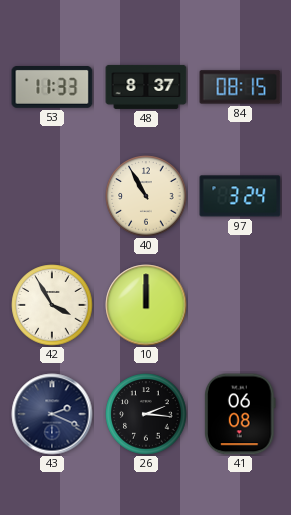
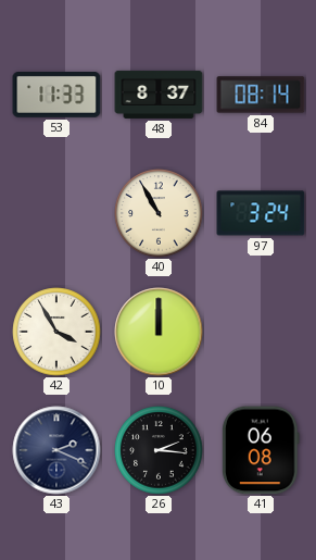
84: 08:15 -> 08:14 (261, 95)
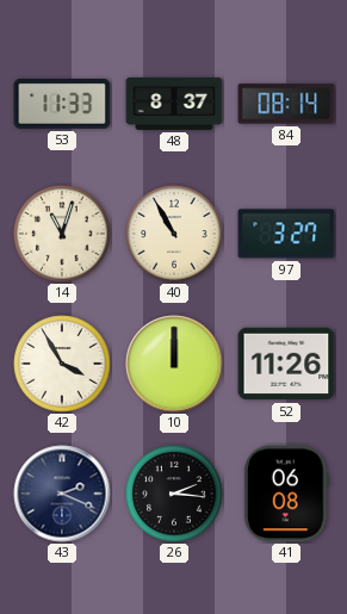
14: none -> 11:03 (62, 234)
97: 3:24 -> 3:27 (286, 234)
52: none -> 11:26 (286, 364)
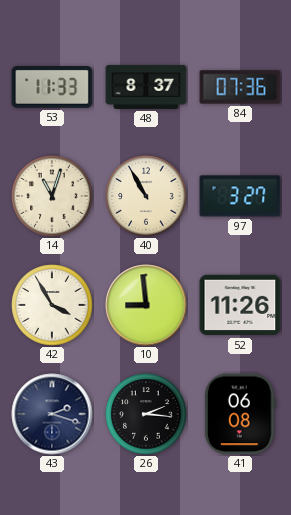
84: 08:14 -> 07:36 (240, 87)
10: 12:00 -> 8:59 (146, 305)
43: 2:19 -> 2:18 (52, 414)
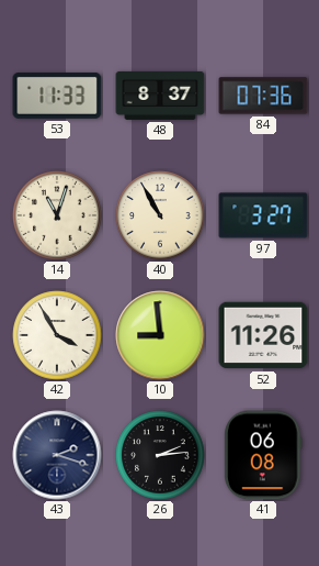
26: 2:16 -> 2:14 (160, 455)
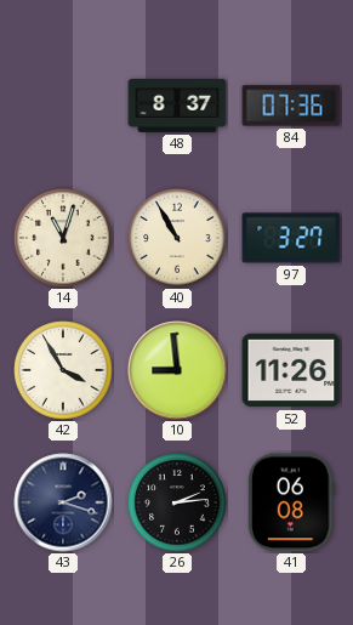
53: 11:33 -> none (57, 97)
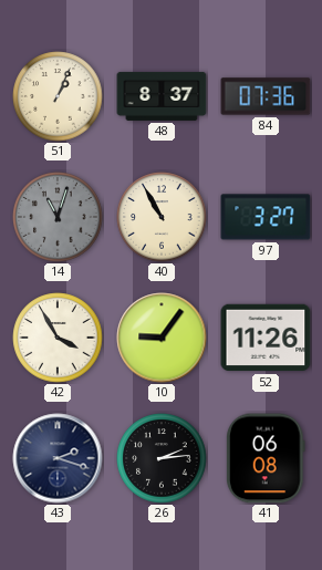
51: none -> 1:04 (58, 96)
14 dial: cream -> grey (58, 217)
10: 8:59 -> 9:06 (162, 338)
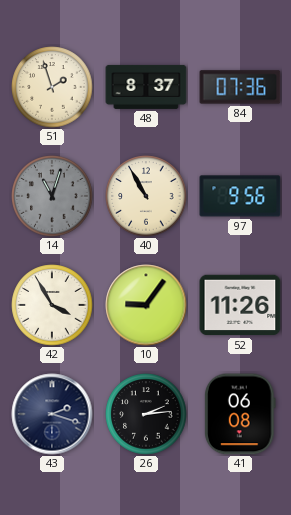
51: 1:04 -> 1:57 (52, 87)
97: 3:27 -> 9:56 (240, 196)
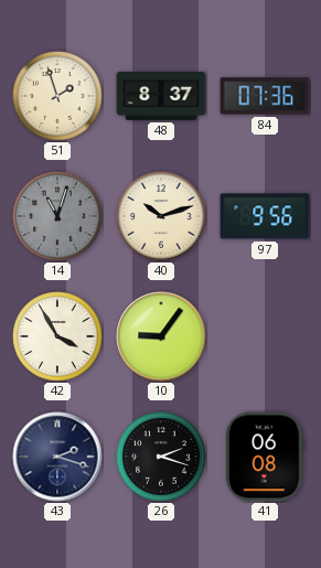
40: 10:55 -> 10:12 (161, 216)
52: 11:26 -> none (240, 305)
26: 2:14 -> 2:18 (161, 457)
